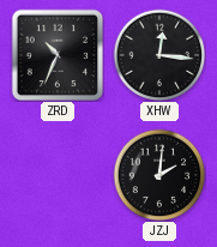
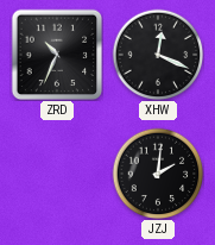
XHW: 12:16 -> 12:19 (158, 55)
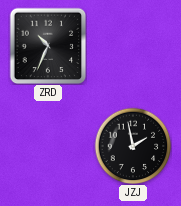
XHW: 12:19 -> none (158, 55)
JZJ: 2:01 -> 1:58 (133, 146)
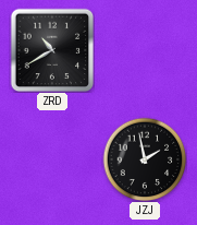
ZRD: 10:34 -> 10:40 (52, 50)
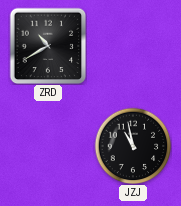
JZJ: 1:58 -> 10:58 (133, 146)
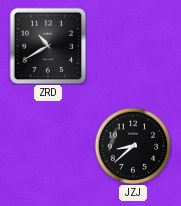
JZJ: 10:58 -> 8:38 (133, 146)
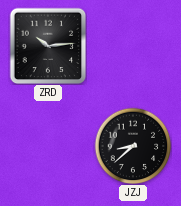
ZRD: 10:40 -> 10:14 (48, 46)
